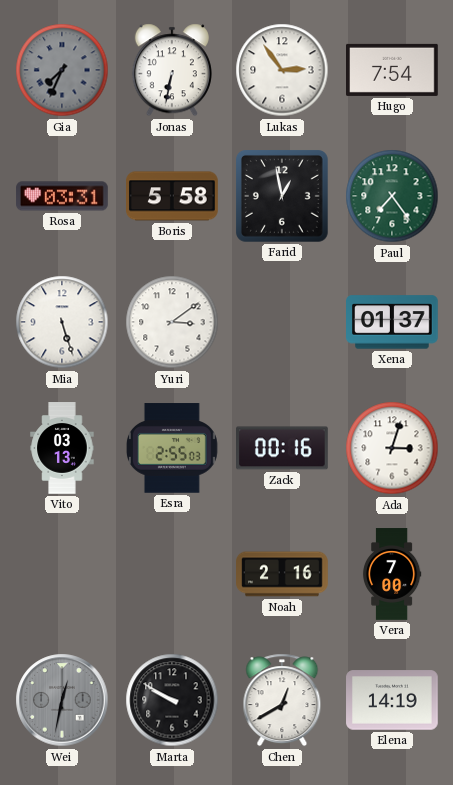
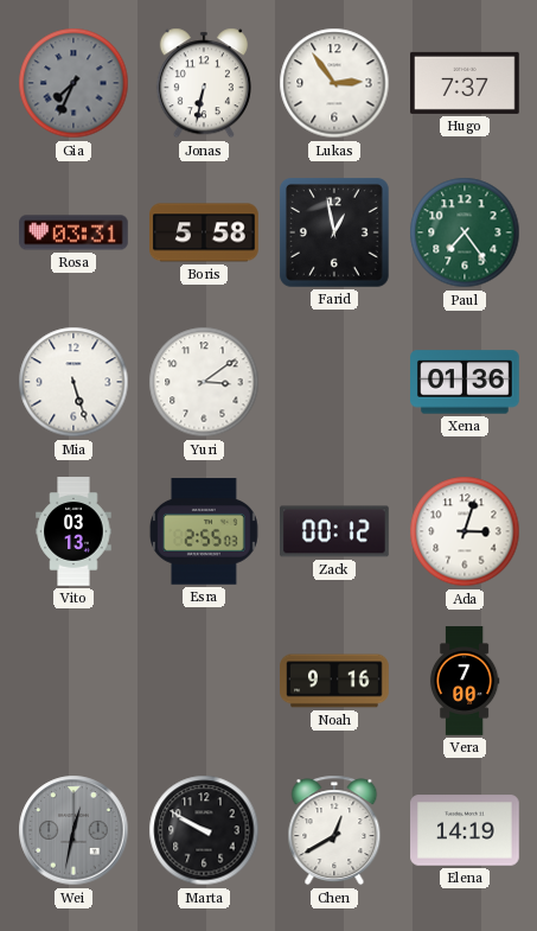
Hugo: 7:54 -> 7:37 (466, 83)
Xena: 01:37 -> 01:36 (466, 382)
Zack: 00:16 -> 00:12 (335, 531)
Noah: 2:16 -> 9:16 (334, 681)
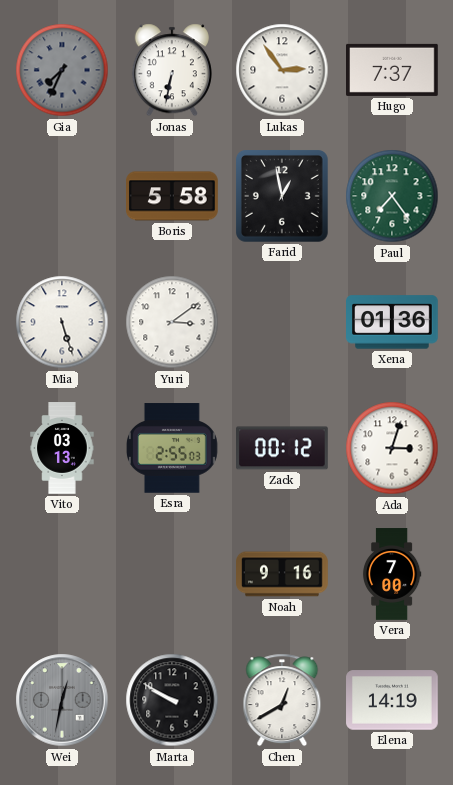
Rosa: 03:31 -> none (73, 232)
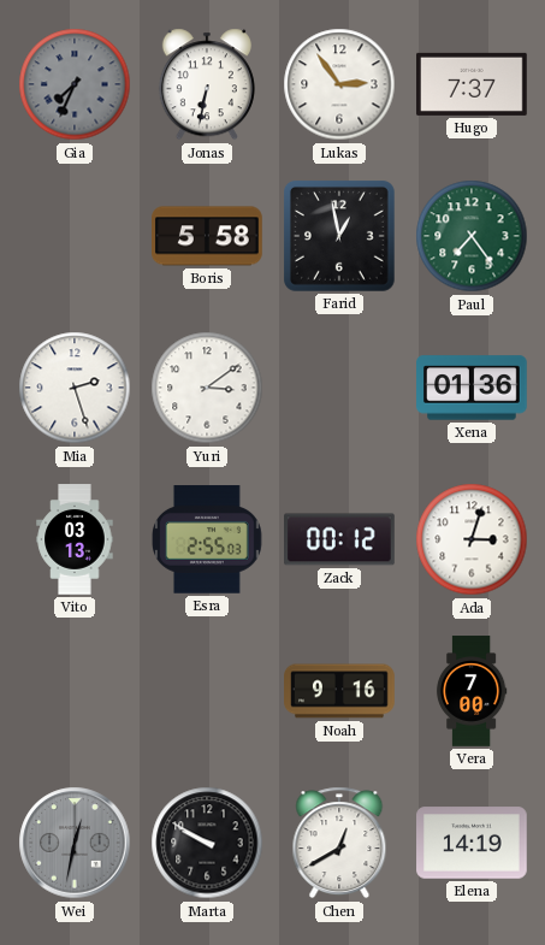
Mia: 5:27 -> 2:27 (75, 388)
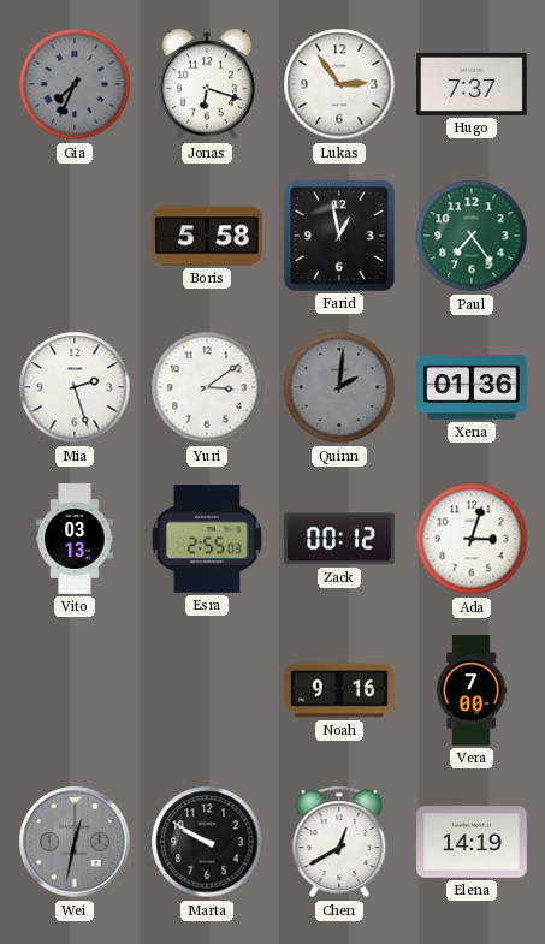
Jonas: 6:32 -> 6:18 (207, 84)
Quinn: none -> 2:01 (339, 387)
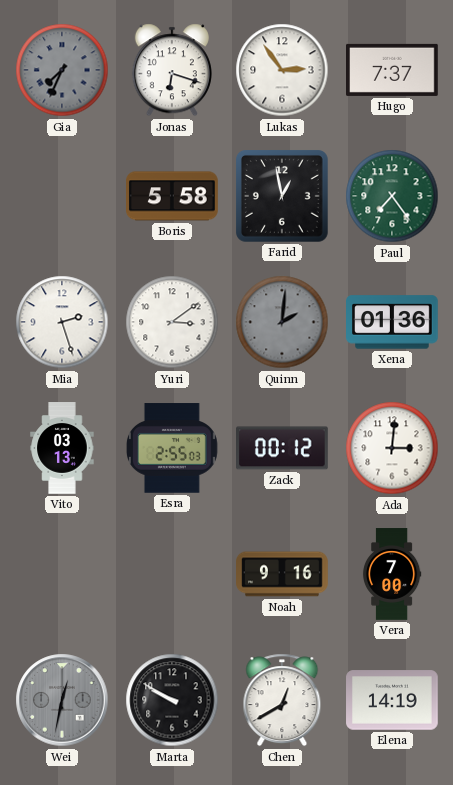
Ada: 3:03 -> 3:01 (392, 448)
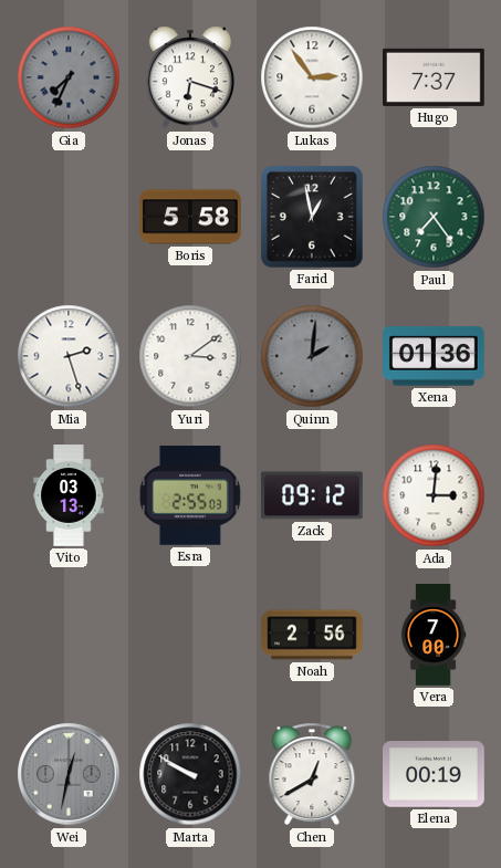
Zack: 00:12 -> 09:12 (313, 495)
Noah: 9:16 -> 2:56 (312, 635)
Elena: 14:19 -> 00:19 (434, 774)
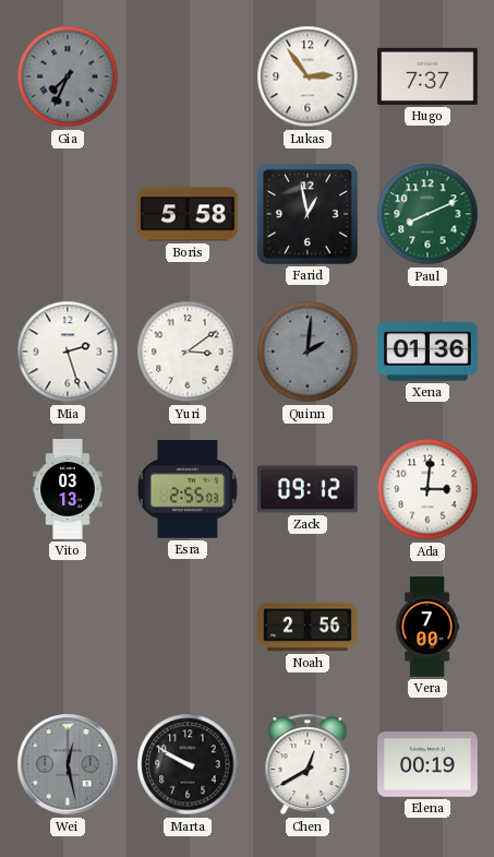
Jonas: 6:18 -> none (190, 77)
Paul: 7:24 -> 8:11 (427, 214)
Wei: 12:32 -> 12:28 (68, 764)
